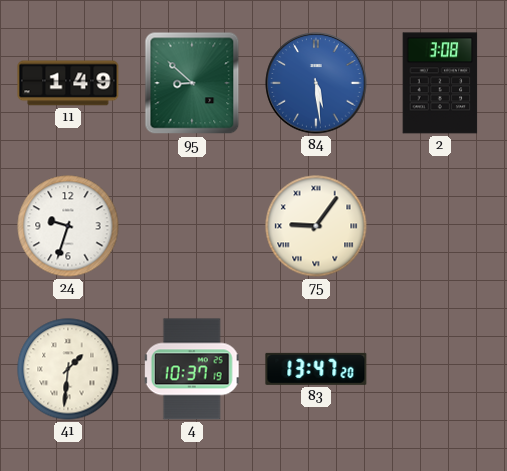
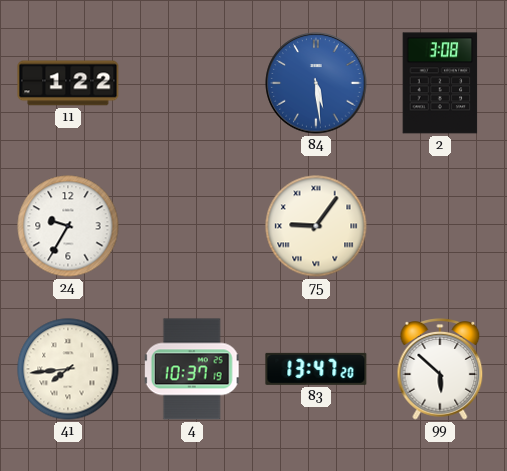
11: 1:49 -> 1:22 (68, 83)
95: 8:52 -> none (192, 83)
24: 9:33 -> 9:35 (68, 226)
41: 1:31 -> 7:44 (68, 369)
99: none -> 5:52 (440, 369)
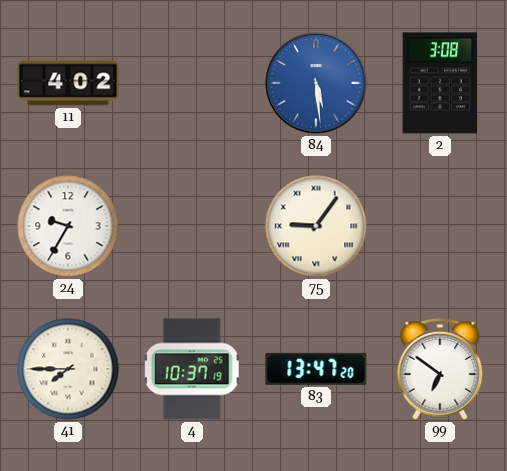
11: 1:22 -> 4:02 (68, 83)
41: 7:44 -> 7:45 (68, 369)
99: 5:52 -> 6:51 (440, 369)
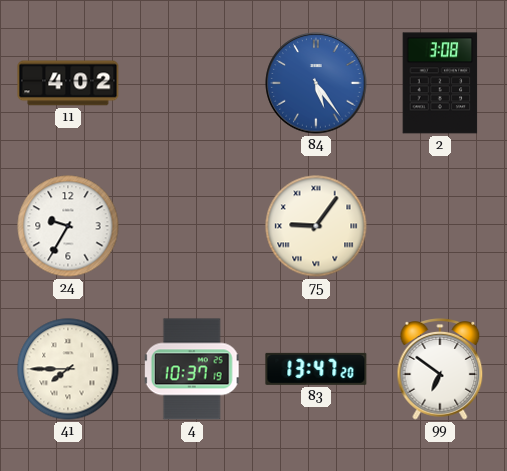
84: 5:29 -> 5:24 (316, 83)
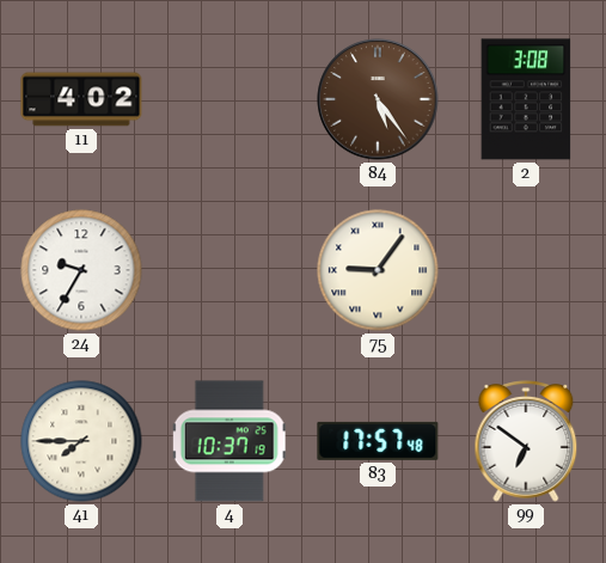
84 dial: blue -> brown (378, 99)
83: 13:47 -> 17:57 (378, 441)
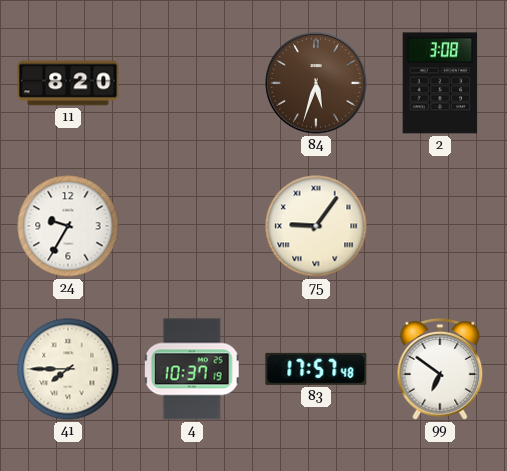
11: 4:02 -> 8:20 (68, 83)
84: 5:24 -> 5:33 (316, 83)
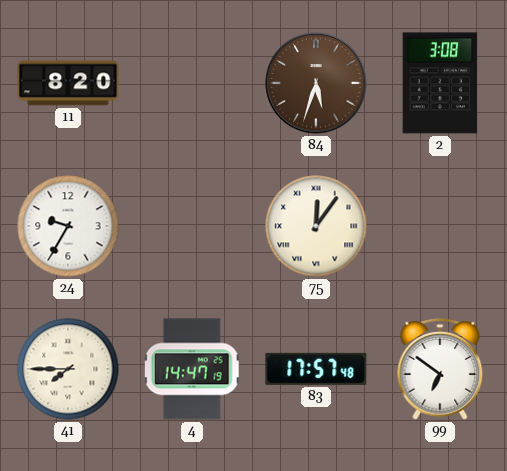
75: 9:06 -> 12:06 (316, 226)
4: 10:37 -> 14:47 (192, 369)
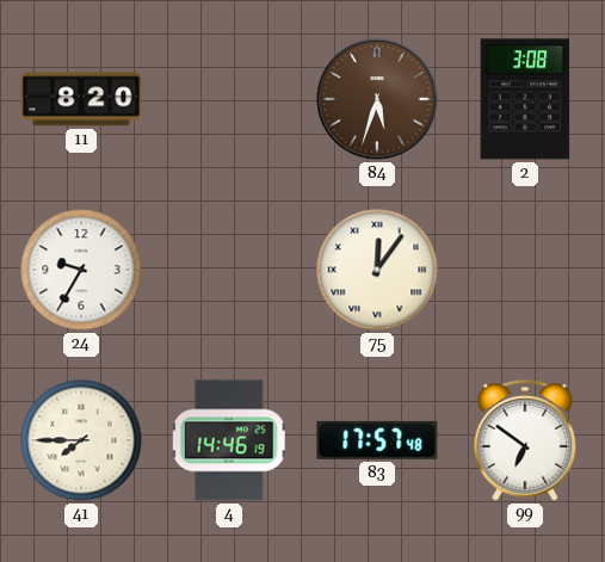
4: 14:47 -> 14:46 (229, 440)
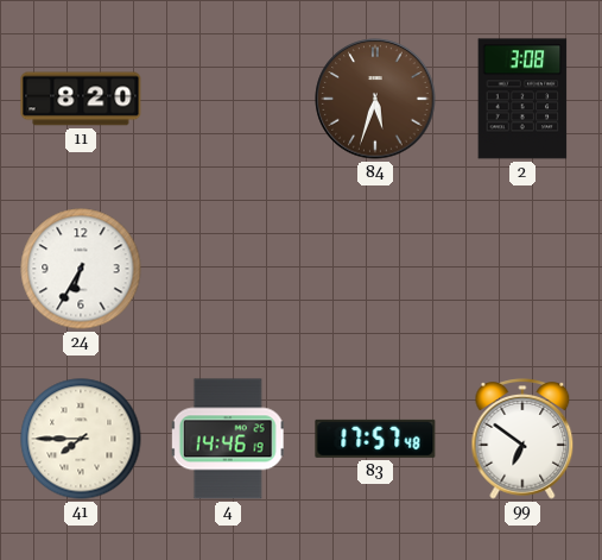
24: 9:35 -> 6:35 (81, 269)
75: 12:06 -> none (377, 270)
